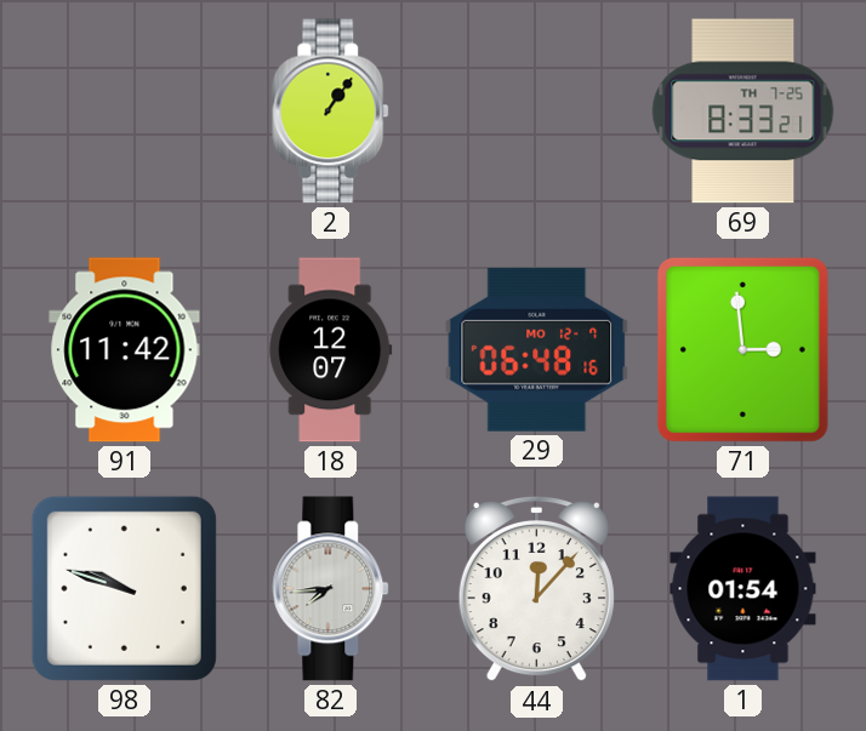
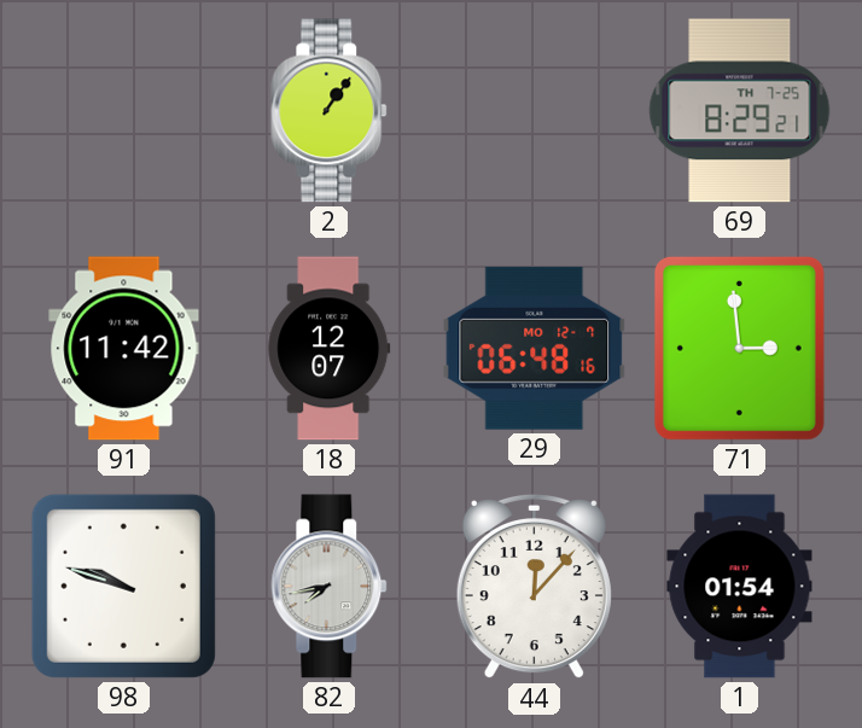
69: 8:33 -> 8:29 (740, 111)
82: 7:44 -> 7:43 (330, 587)
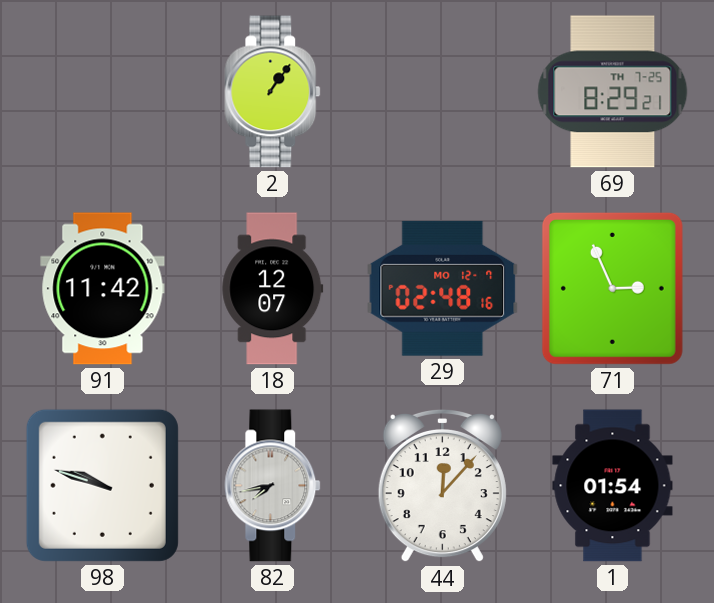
29: 06:48 -> 02:48 (443, 288)
71: 2:59 -> 2:56 (612, 288)
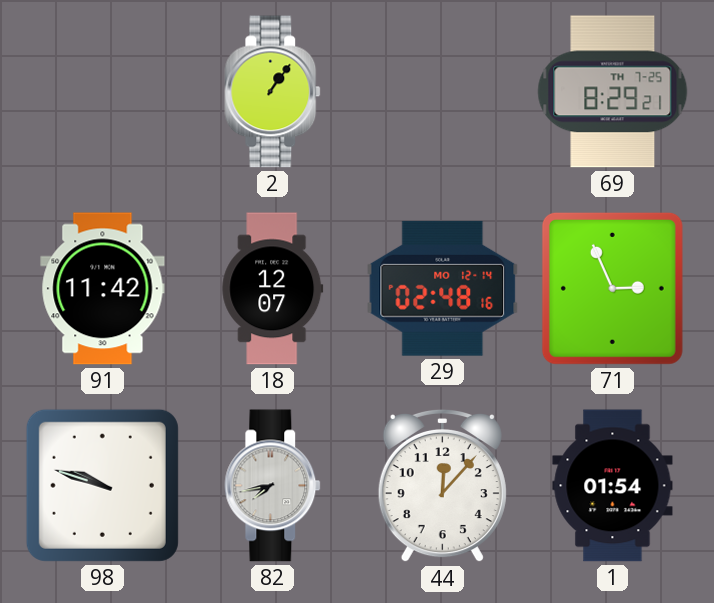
29 date: MO 12-7 -> MO 12-14 (443, 288)
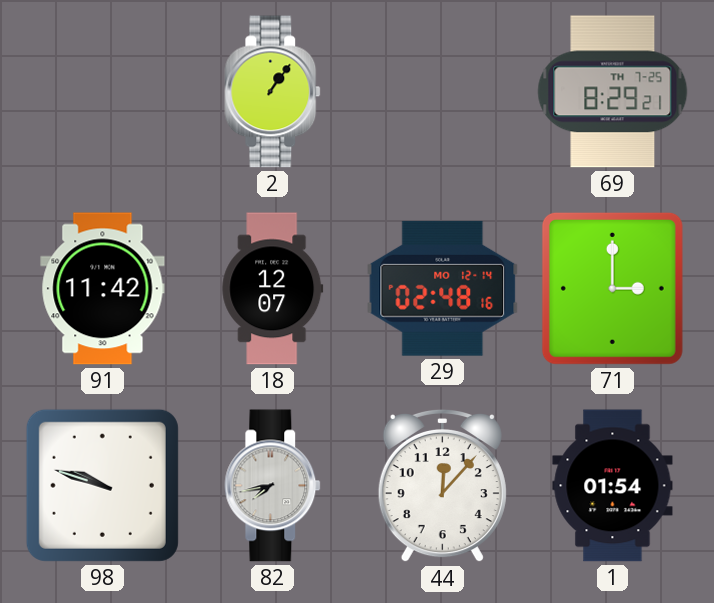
71: 2:56 -> 3:00 (612, 288)
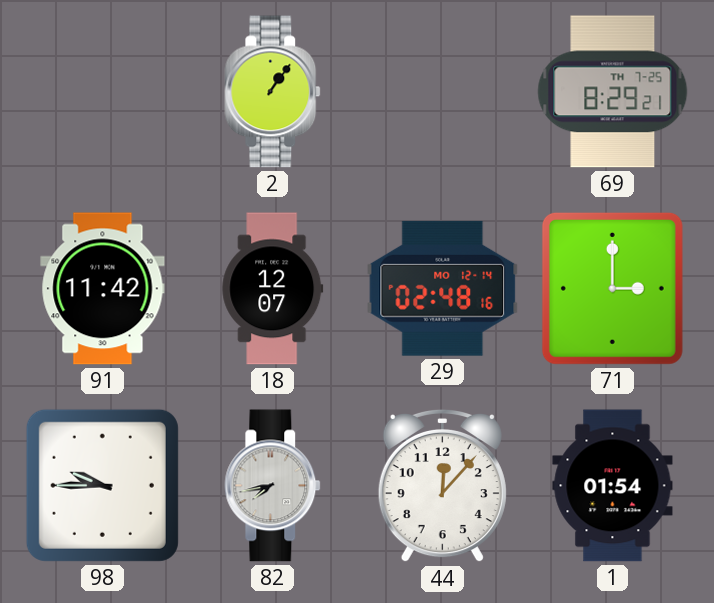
98: 9:48 -> 9:45 (102, 485)
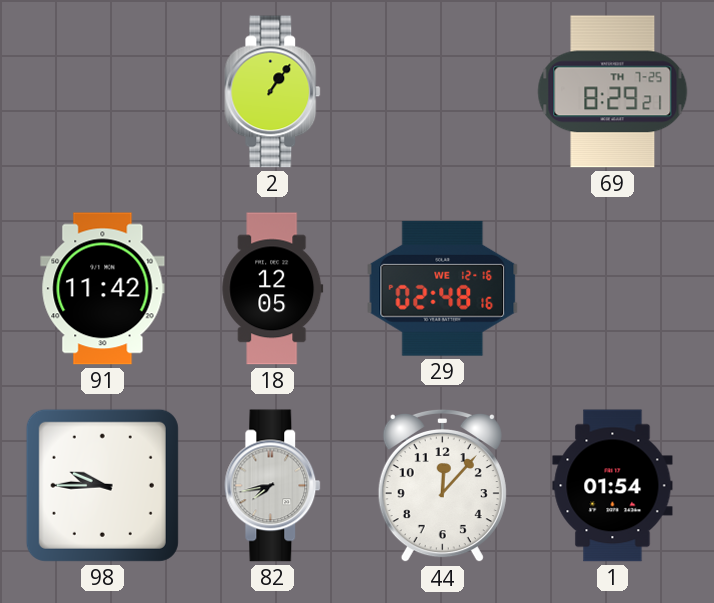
18: 12:07 -> 12:05 (273, 289)
29 date: MO 12-14 -> WE 12-16 (443, 288)
71: 3:00 -> none (612, 288)
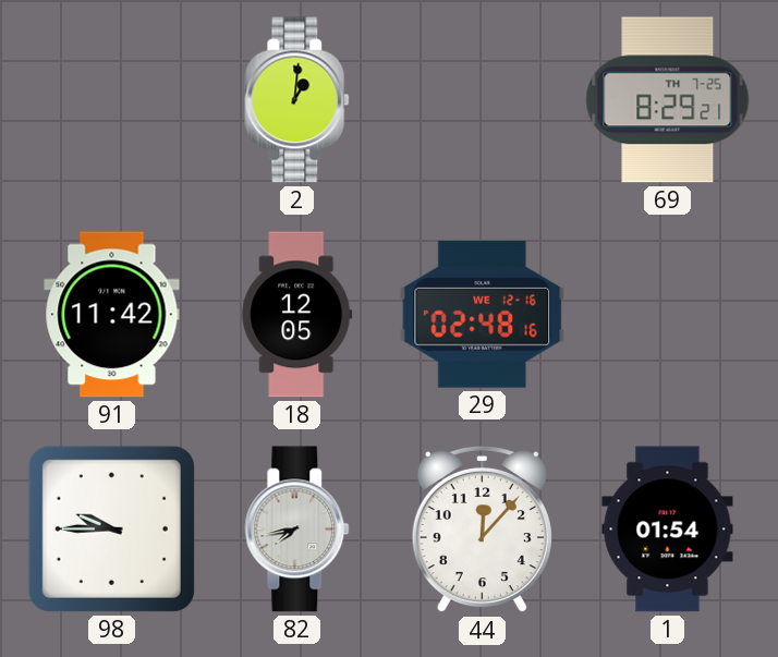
2: 1:06 -> 1:01 (297, 100)
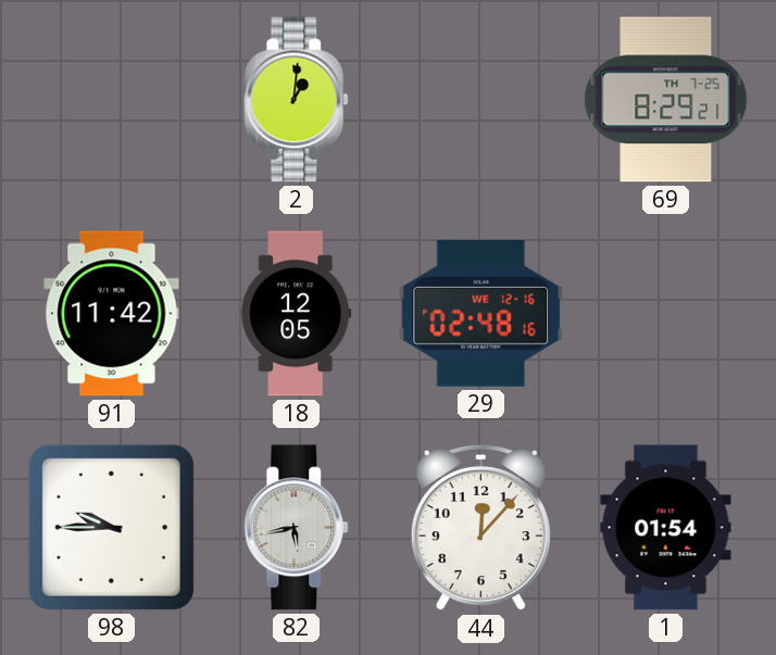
82: 7:43 -> 5:43 (297, 528)
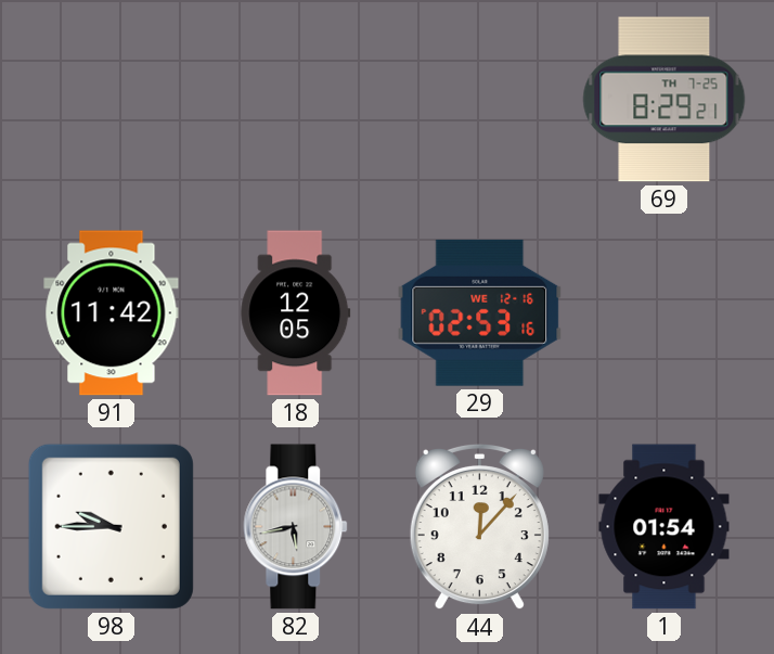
2: 1:01 -> none (297, 100)
29: 02:48 -> 02:53 (480, 312)
